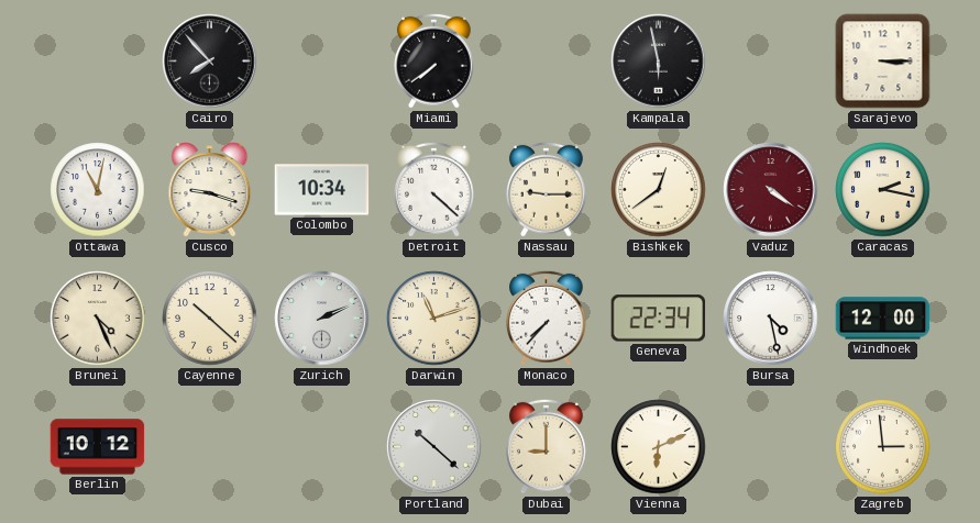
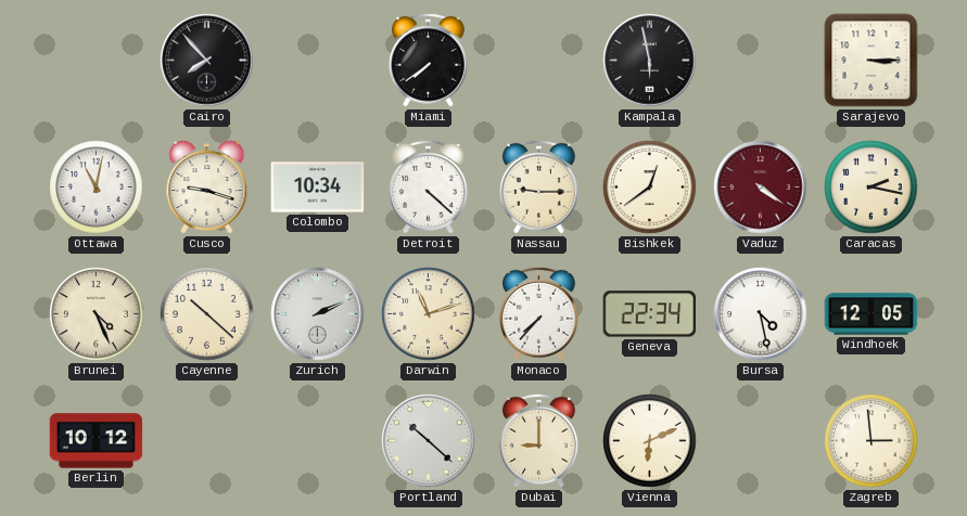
Windhoek: 12:00 -> 12:05 (871, 314)
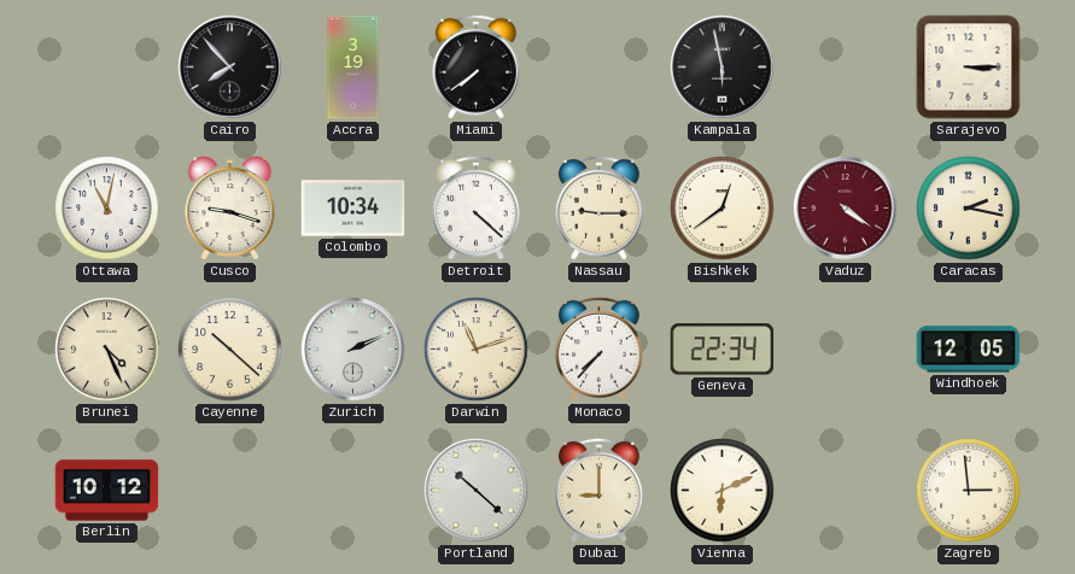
Accra: none -> 3:19 (354, 68)
Bursa: 4:28 -> none (761, 314)
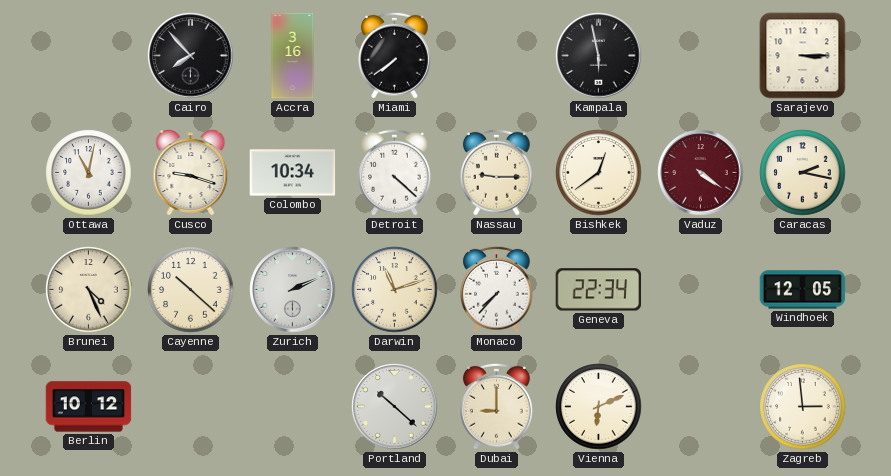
Accra: 3:19 -> 3:16 (293, 56)
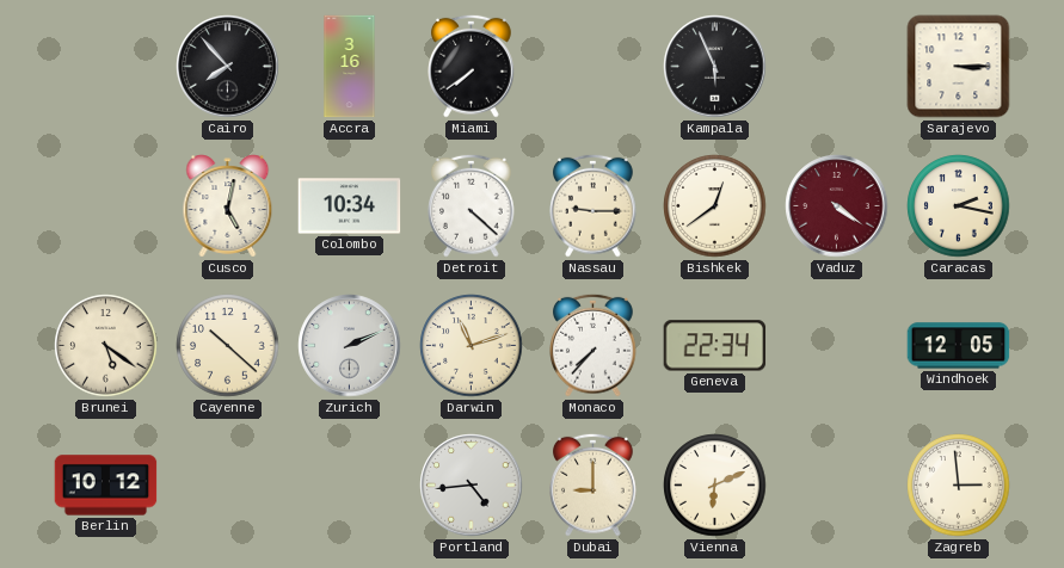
Kampala: 5:58 -> 5:56 (715, 67)
Ottawa: 11:02 -> none (89, 173)
Cusco: 9:18 -> 5:02 (228, 206)
Brunei: 4:26 -> 5:21 (106, 346)
Portland: 10:22 -> 4:44 (472, 486)
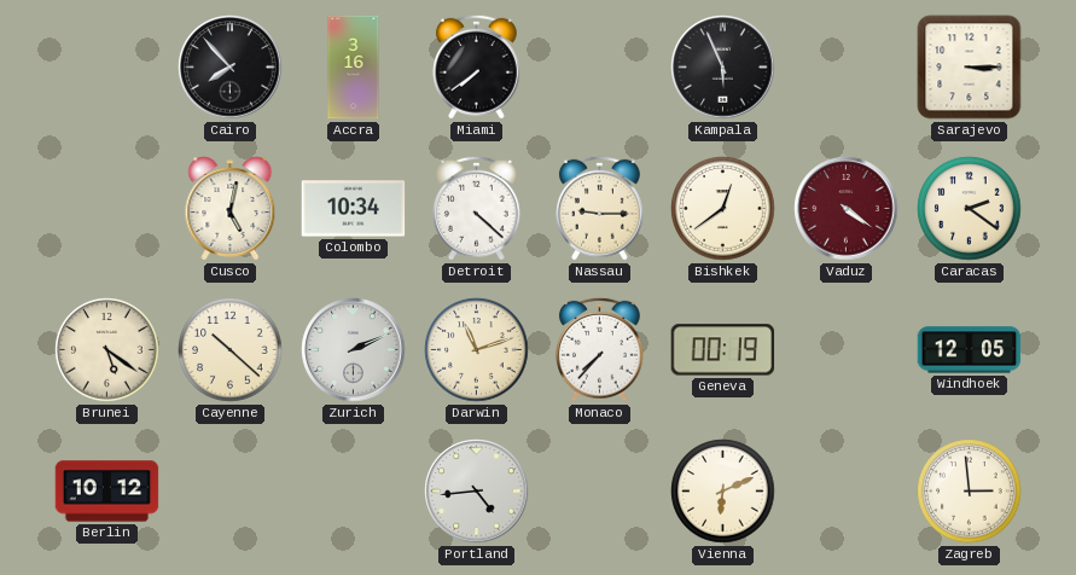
Caracas: 2:17 -> 2:21 (970, 209)
Geneva: 22:34 -> 00:19 (723, 350)
Dubai: 9:00 -> none (593, 484)
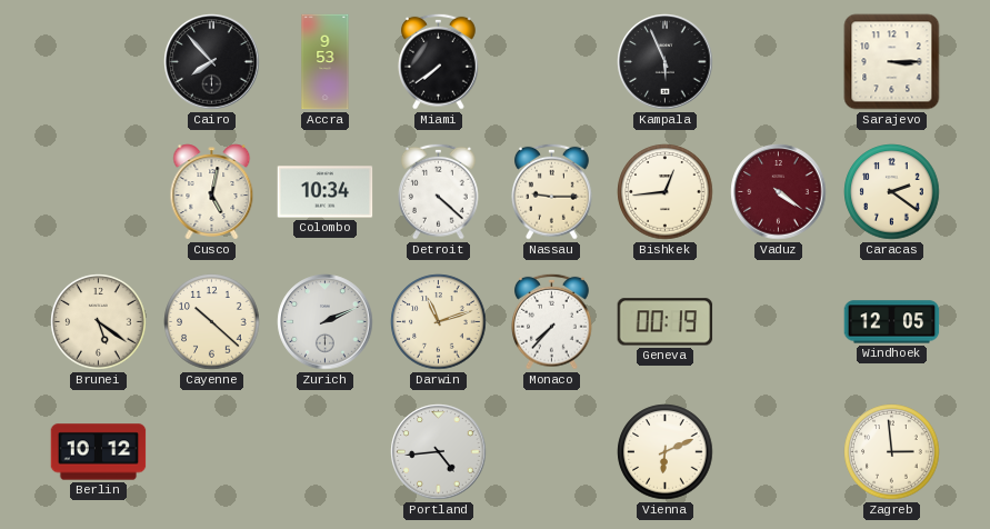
Accra: 3:16 -> 9:53 (326, 62)
Bishkek: 12:39 -> 12:44 (666, 192)
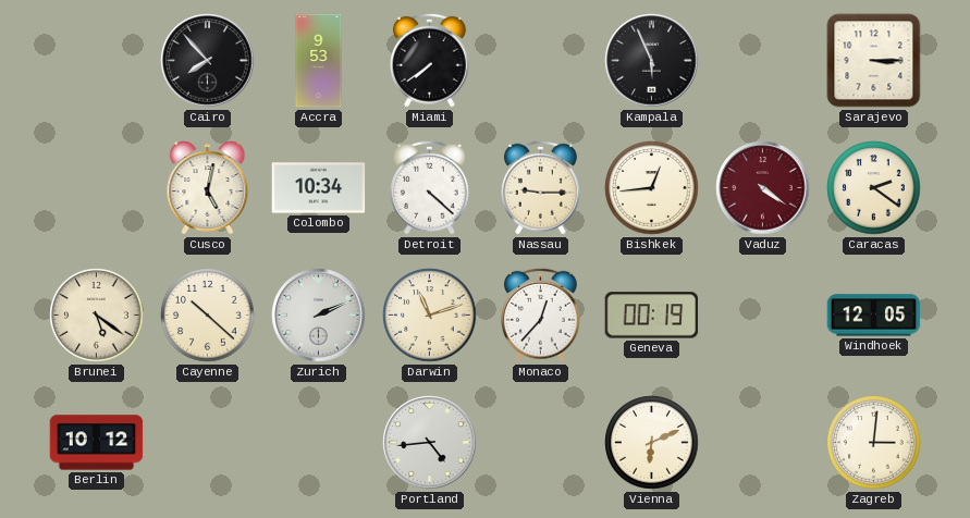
Monaco: 7:37 -> 12:37 (541, 314)
Zagreb: 2:59 -> 3:01 (874, 443)
